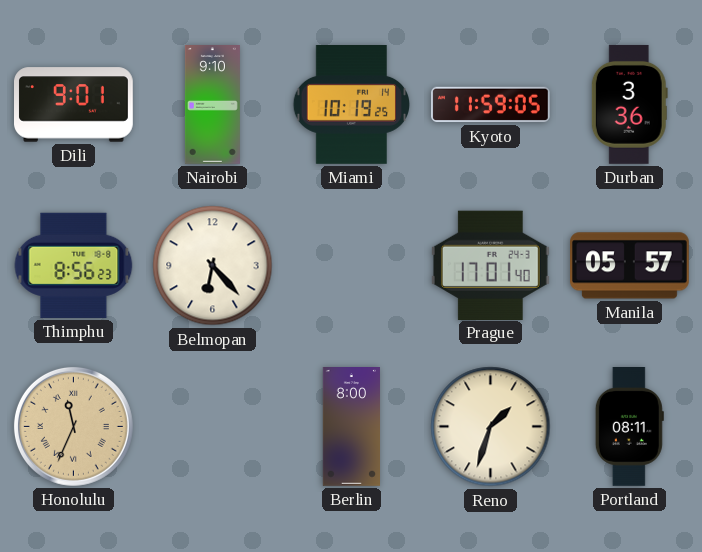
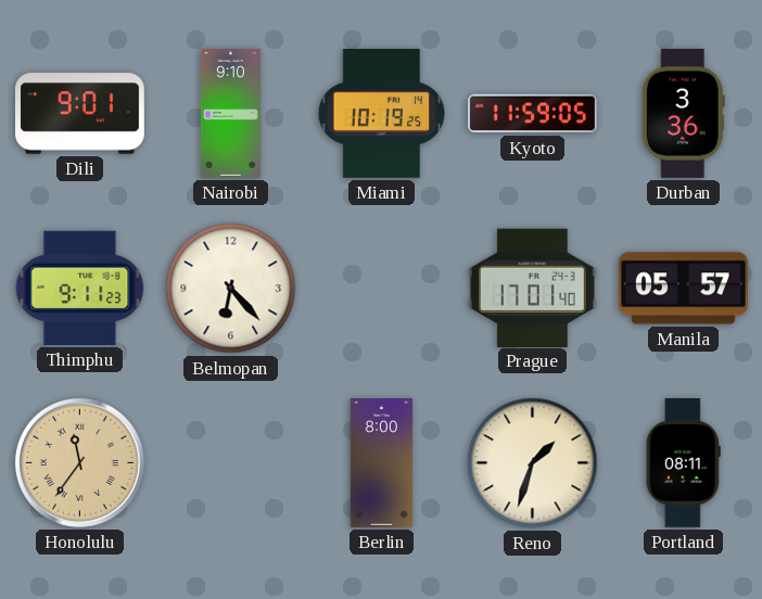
Thimphu: 8:56 -> 9:11 (80, 288)
Honolulu: 11:34 -> 11:36 (79, 462)
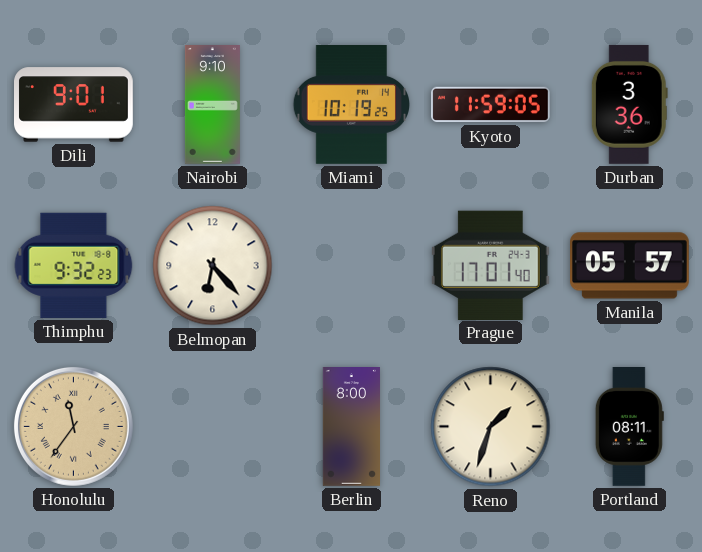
Thimphu: 9:11 -> 9:32 (74, 265)
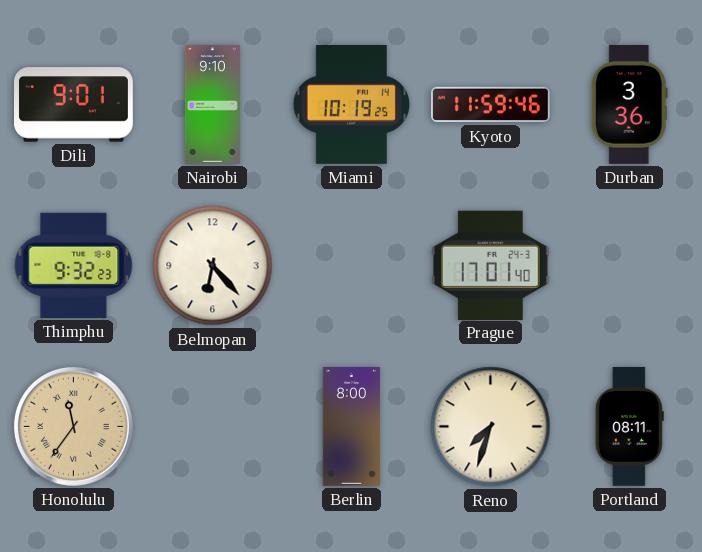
Kyoto: 11:59:05 -> 11:59:46 (491, 105)
Manila: 05:57 -> none (630, 266)
Reno: 1:33 -> 7:33 (491, 427)
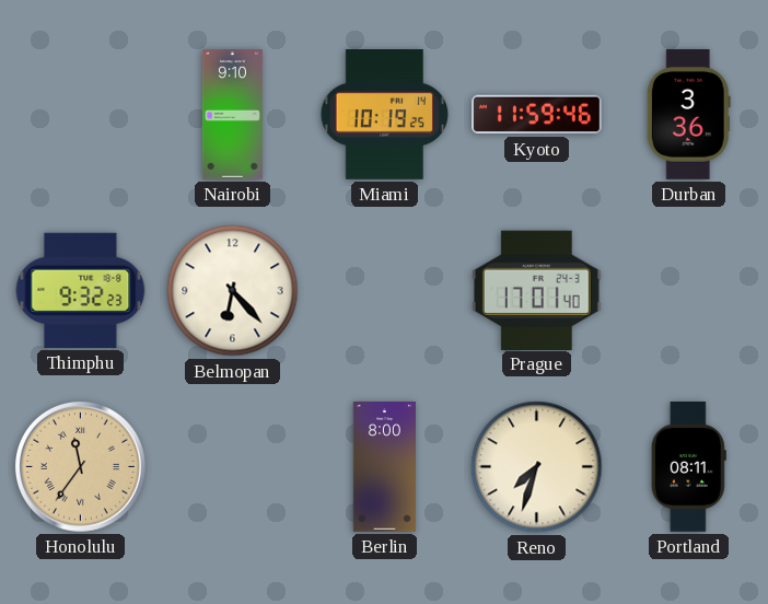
Dili: 9:01 -> none (74, 105)
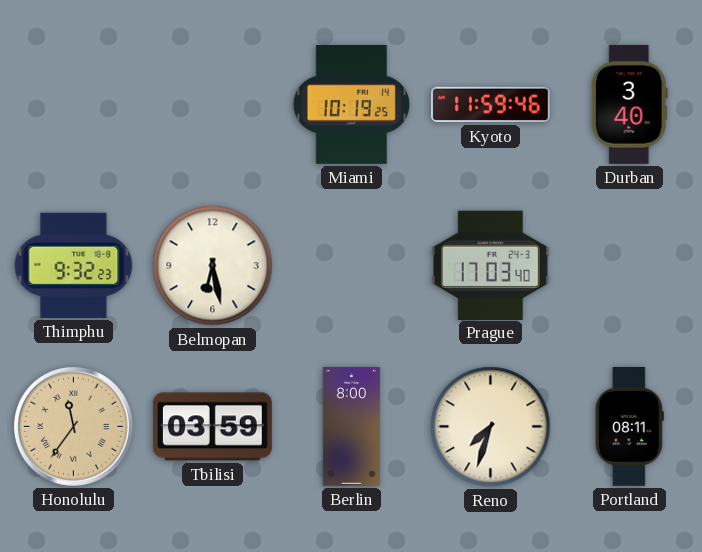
Nairobi: 9:10 -> none (232, 115)
Durban: 3:36 -> 3:40 (629, 104)
Belmopan: 6:23 -> 6:28 (213, 266)
Prague: 17:01 -> 17:03 (490, 265)
Tbilisi: none -> 03:59 (213, 427)
